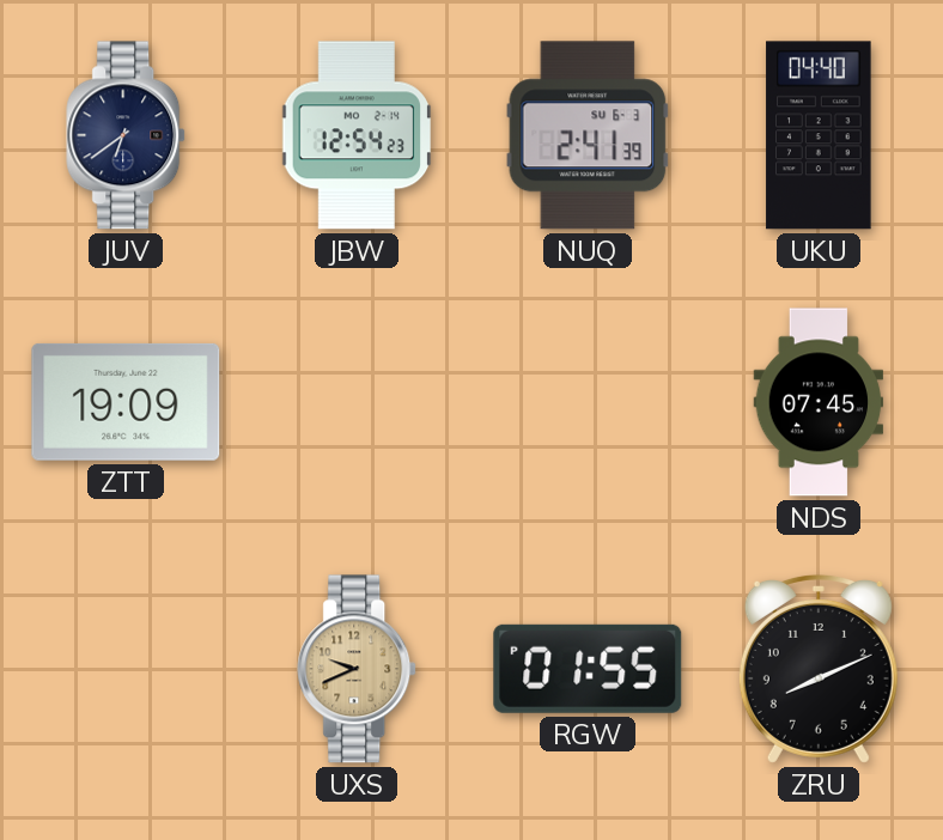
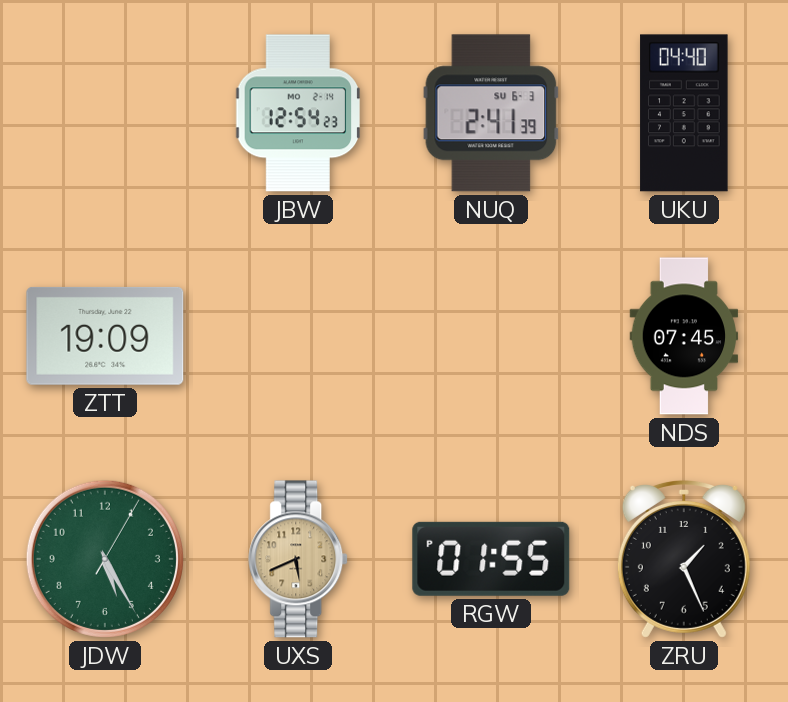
JUV: 6:39 -> none (127, 135)
JDW: none -> 5:25 (105, 559)
UXS: 9:41 -> 5:41 (299, 559)
ZRU: 8:11 -> 1:26 (684, 559)
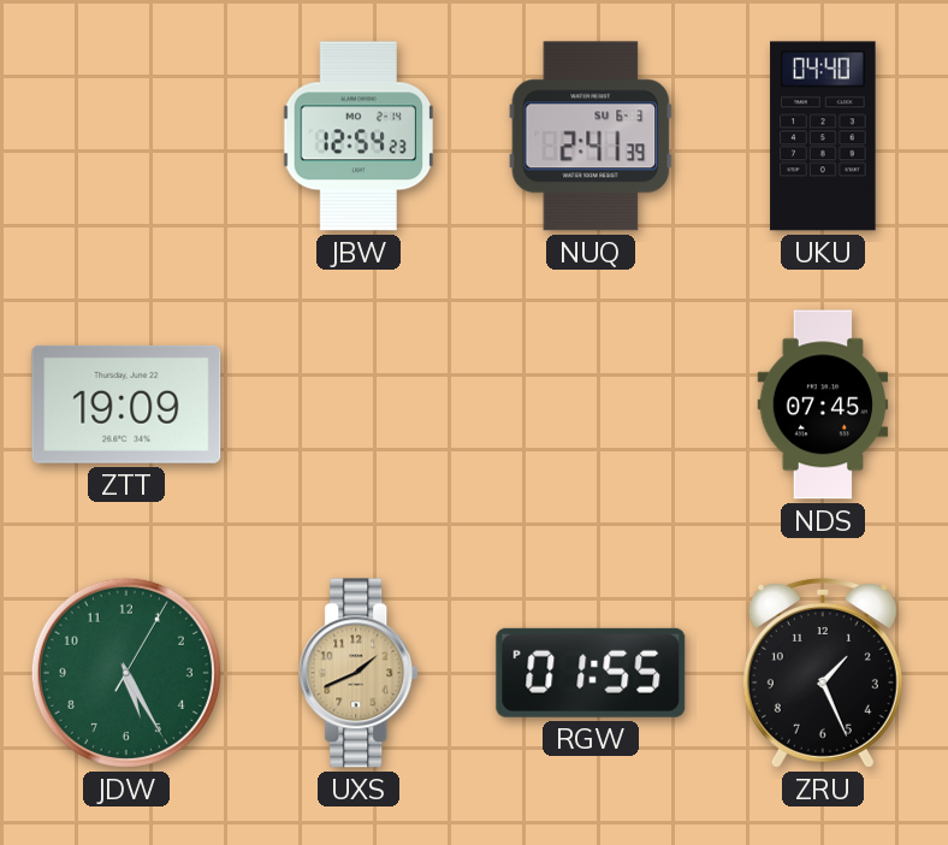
UXS: 5:41 -> 1:41 (360, 673)
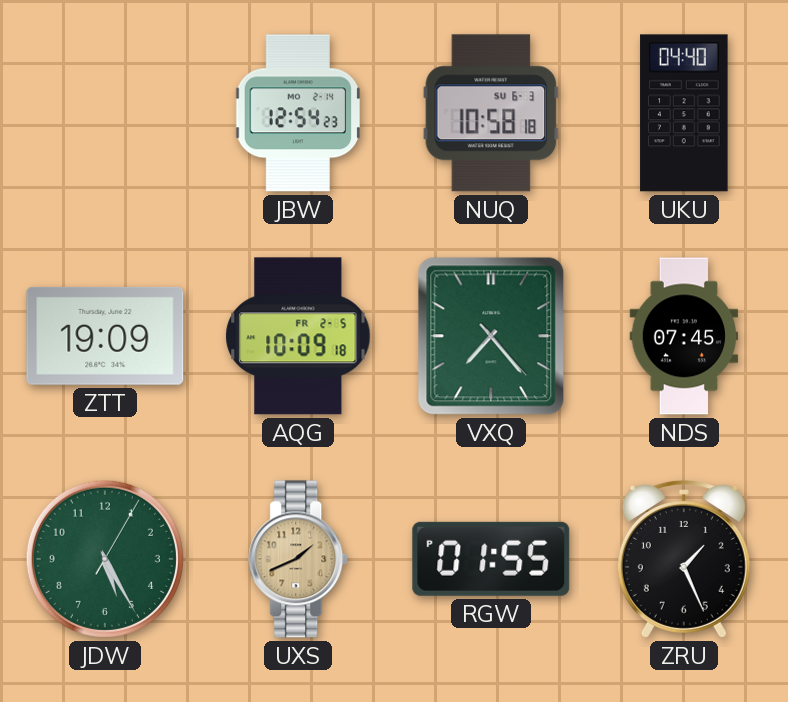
NUQ: 2:41 -> 10:58 (491, 113)
AQG: none -> 10:09 (298, 336)
VXQ: none -> 7:23 (491, 336)
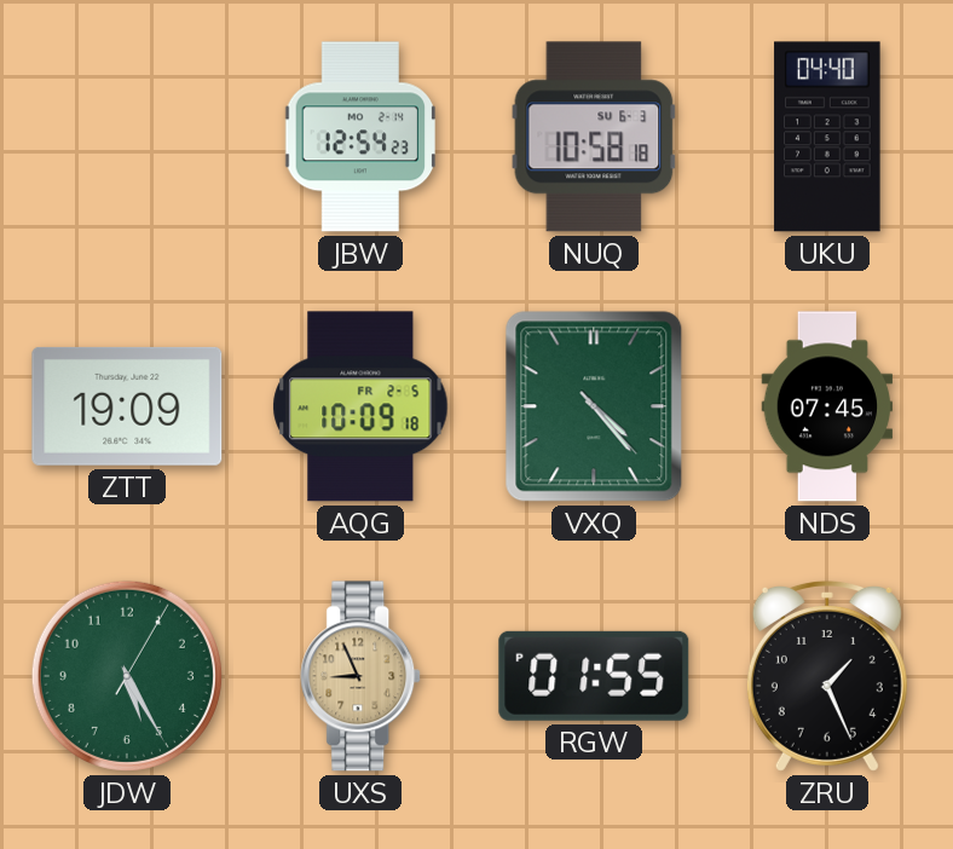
VXQ: 7:23 -> 4:23 (594, 406)
UXS: 1:41 -> 8:56 (362, 676)
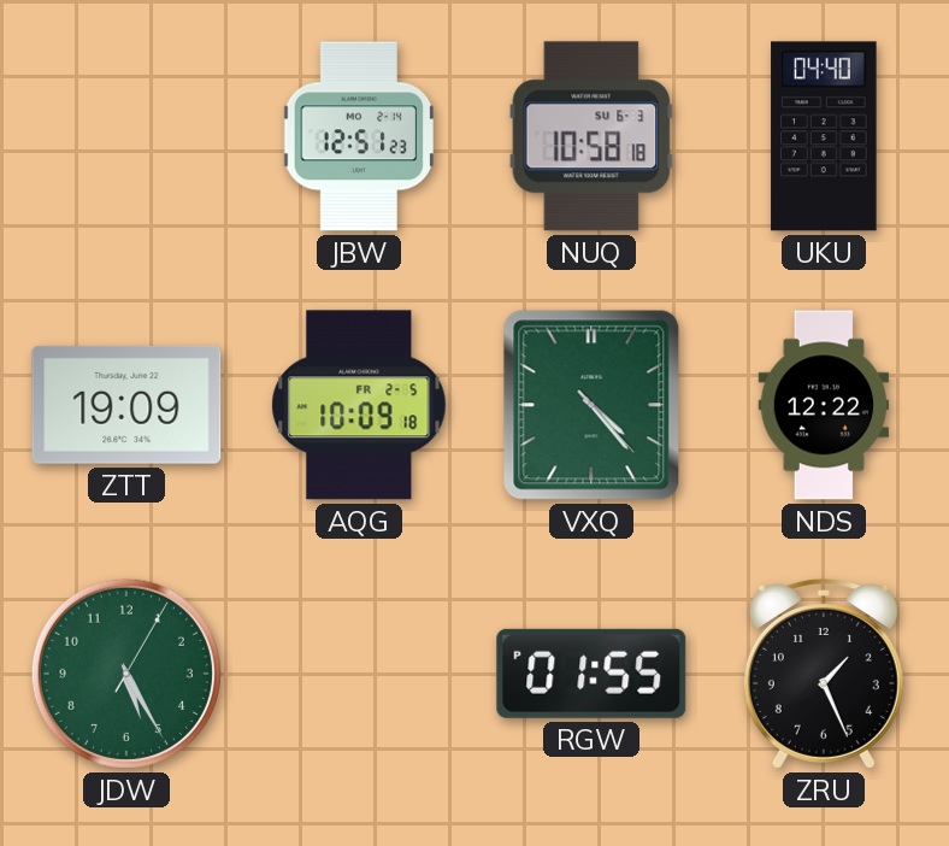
JBW: 12:54 -> 12:51 (359, 136)
NDS: 07:45 -> 12:22 (824, 405)
UXS: 8:56 -> none (362, 676)
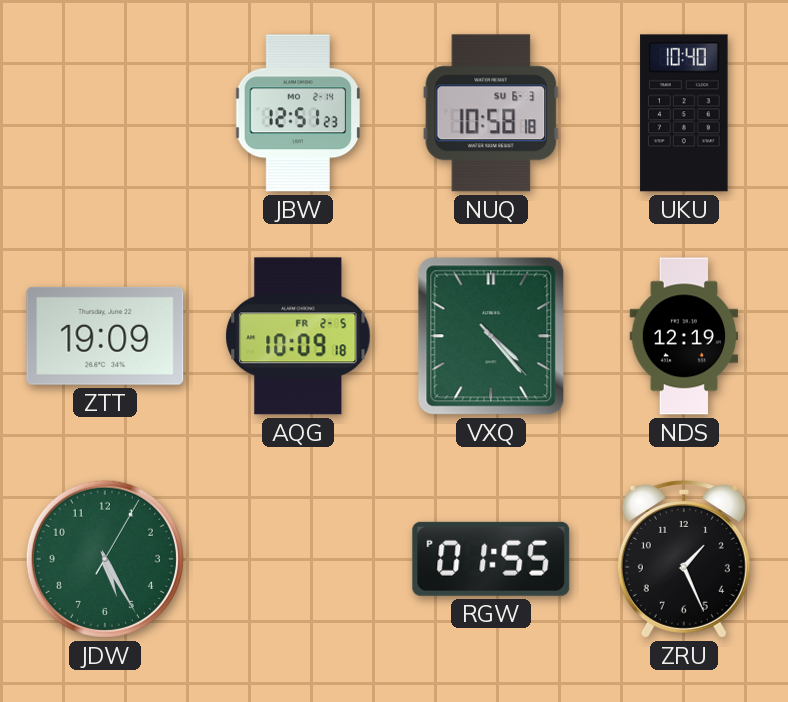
UKU: 04:40 -> 10:40 (684, 113)
NDS: 12:22 -> 12:19 (684, 336)
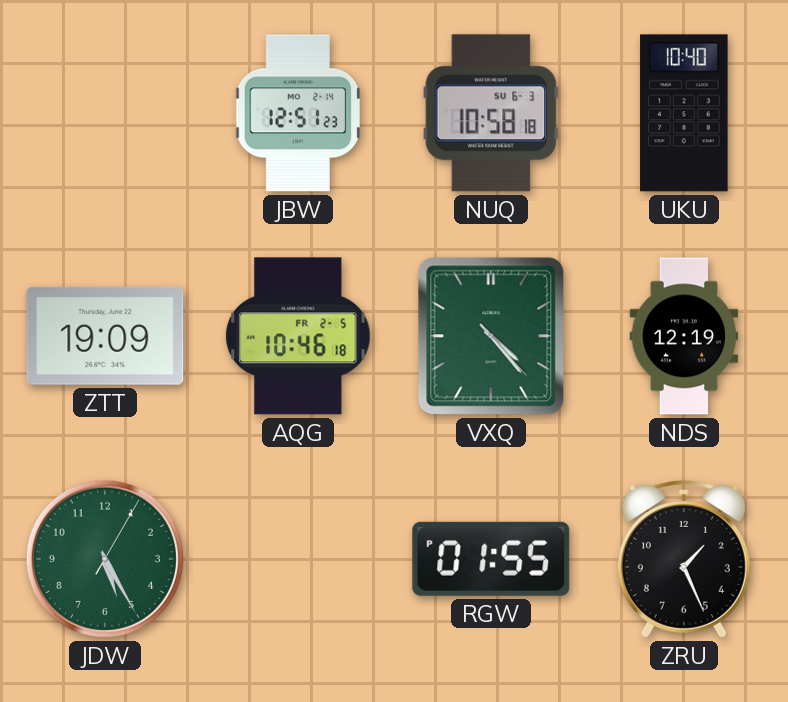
AQG: 10:09 -> 10:46 (298, 336)
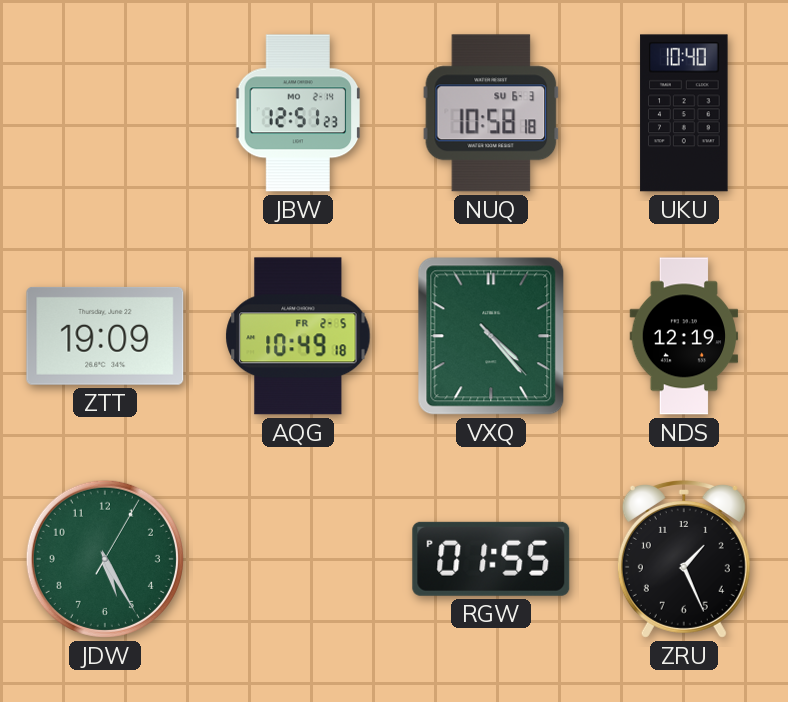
AQG: 10:46 -> 10:49 (298, 336)
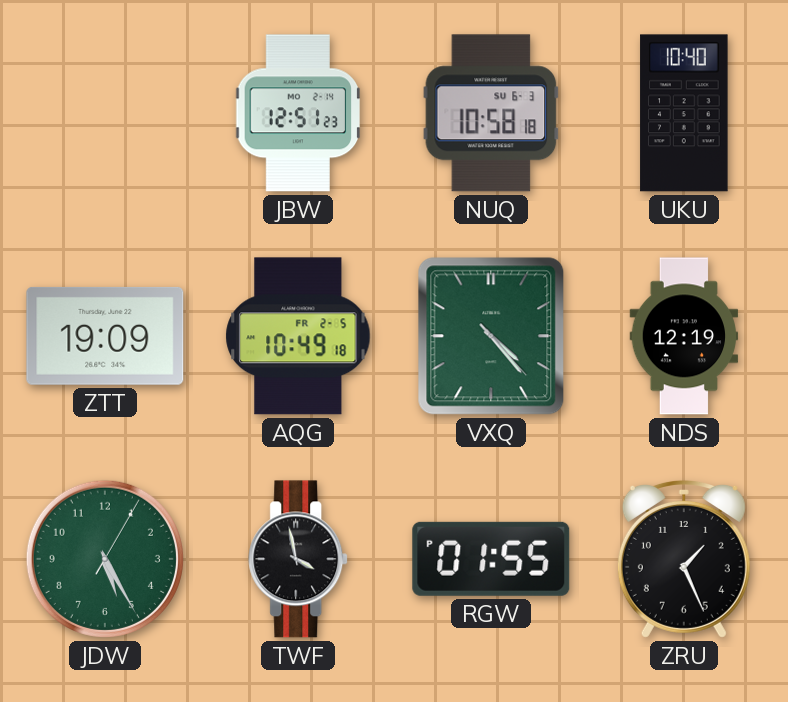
TWF: none -> 3:58 (299, 559)
